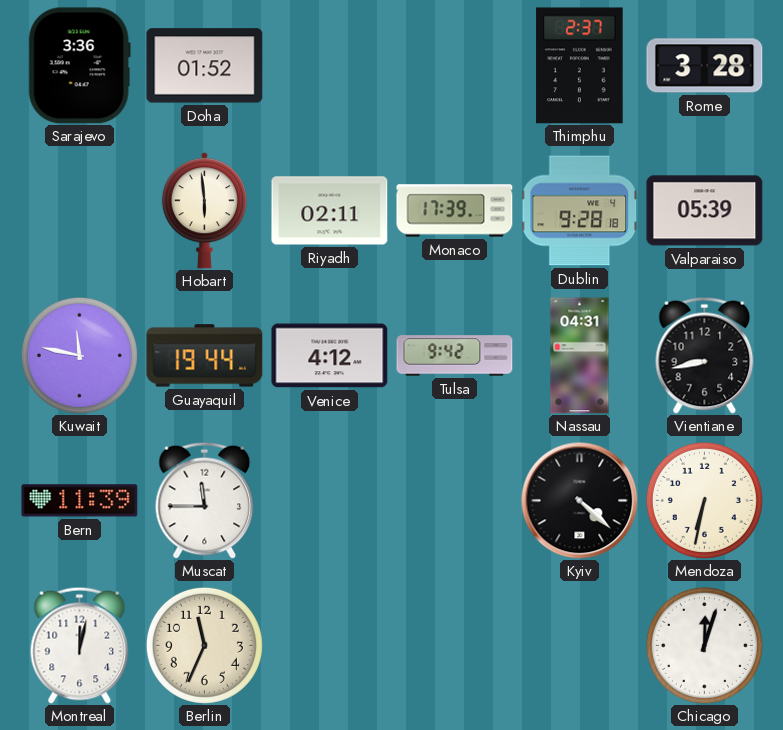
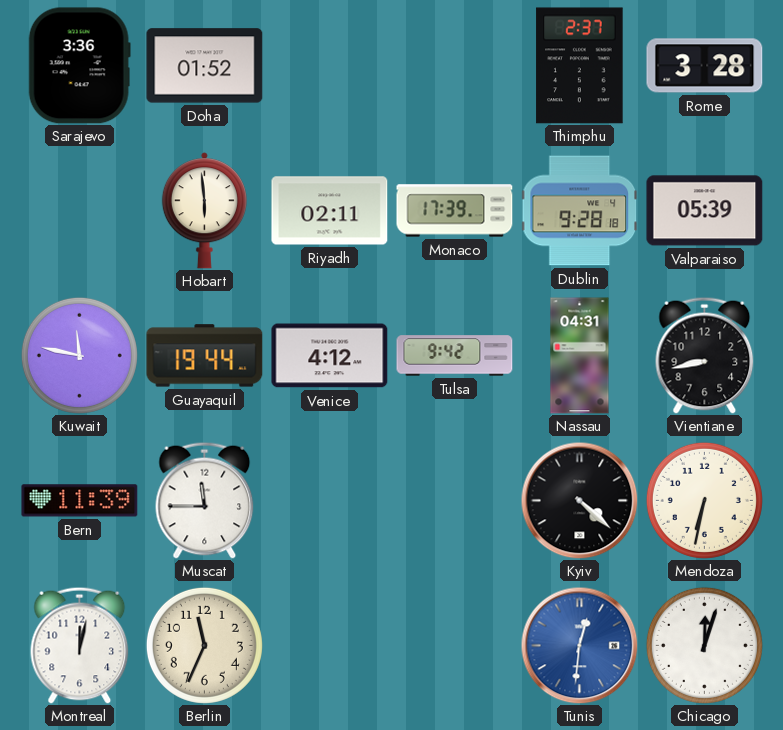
Tunis: none -> 12:31 (579, 645)
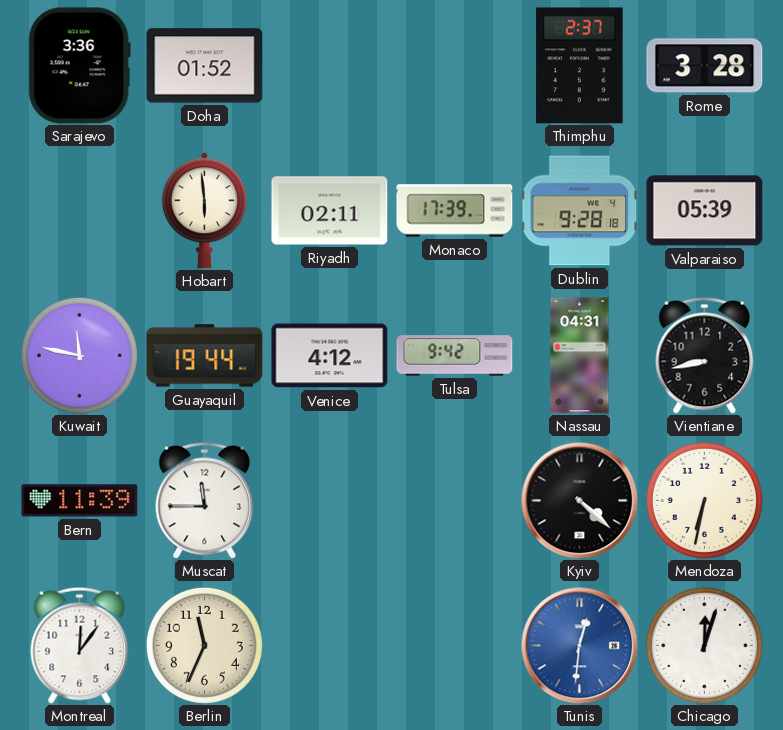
Montreal: 12:02 -> 12:06 (80, 645)
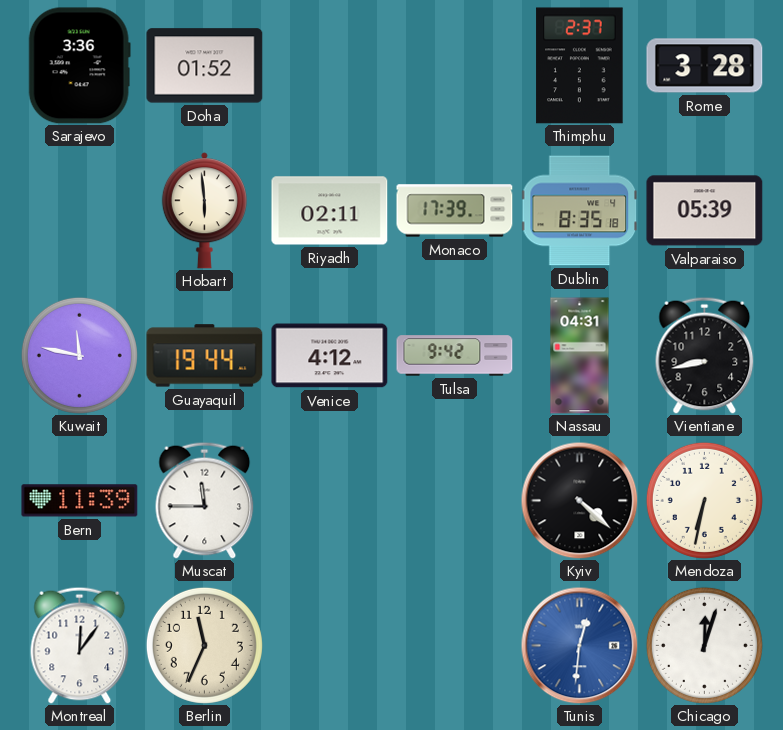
Dublin: 9:28 -> 8:35 (579, 211)
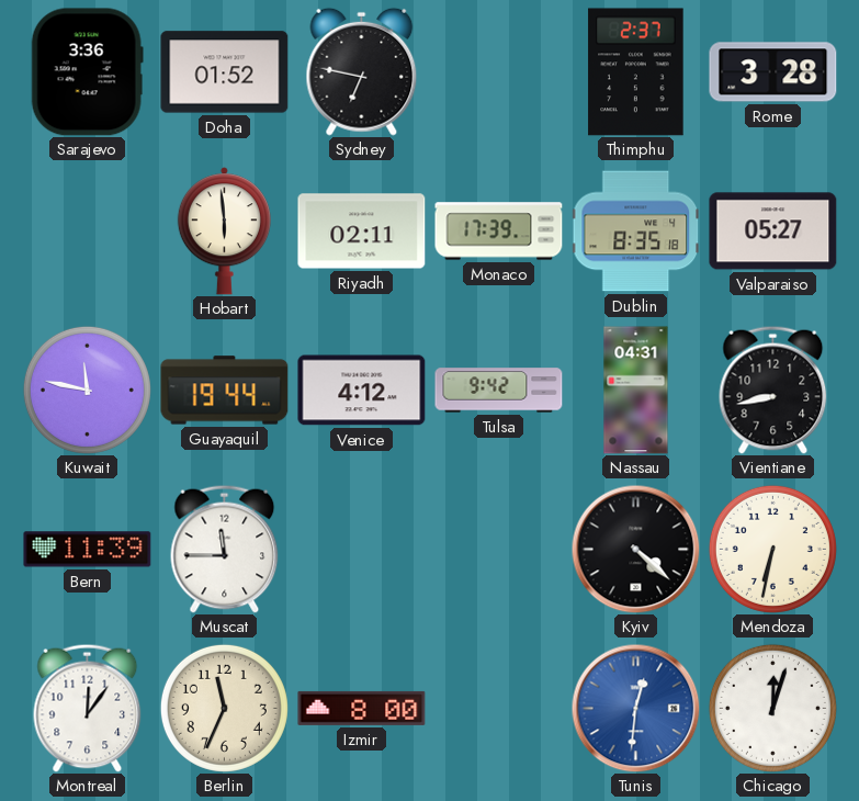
Sydney: none -> 6:47 (362, 71)
Valparaiso: 05:39 -> 05:27 (773, 232)
Izmir: none -> 8:00 (362, 708)
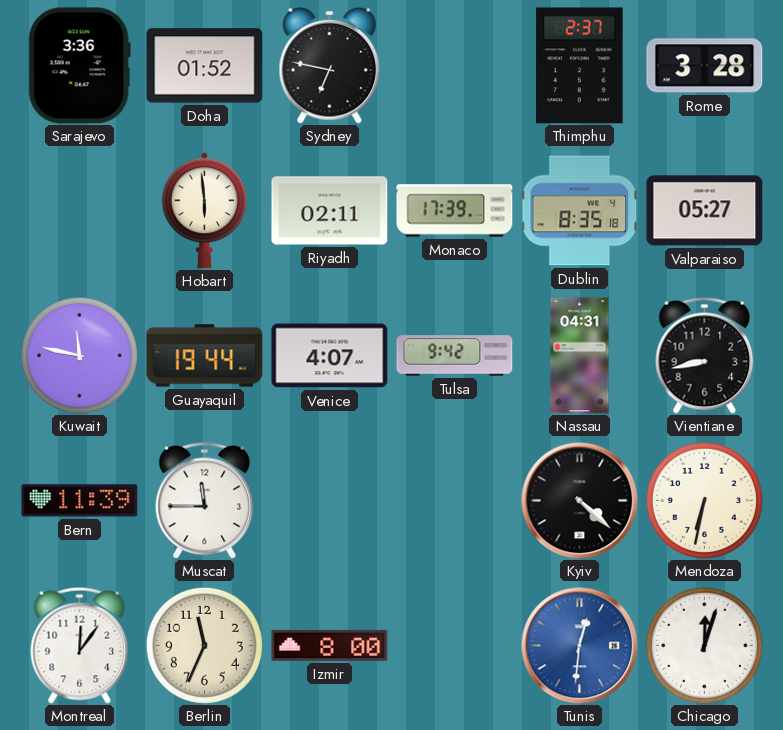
Venice: 4:12 -> 4:07 (330, 356)
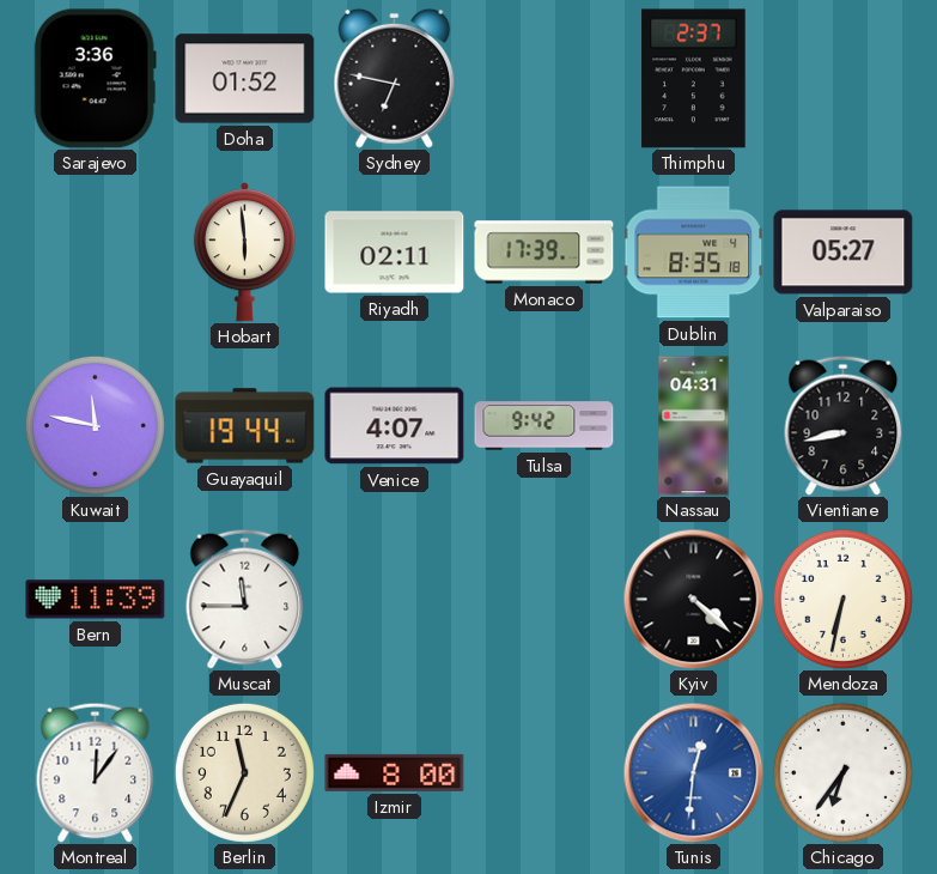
Rome: 3:28 -> none (705, 66)
Chicago: 12:03 -> 6:36 (842, 772)
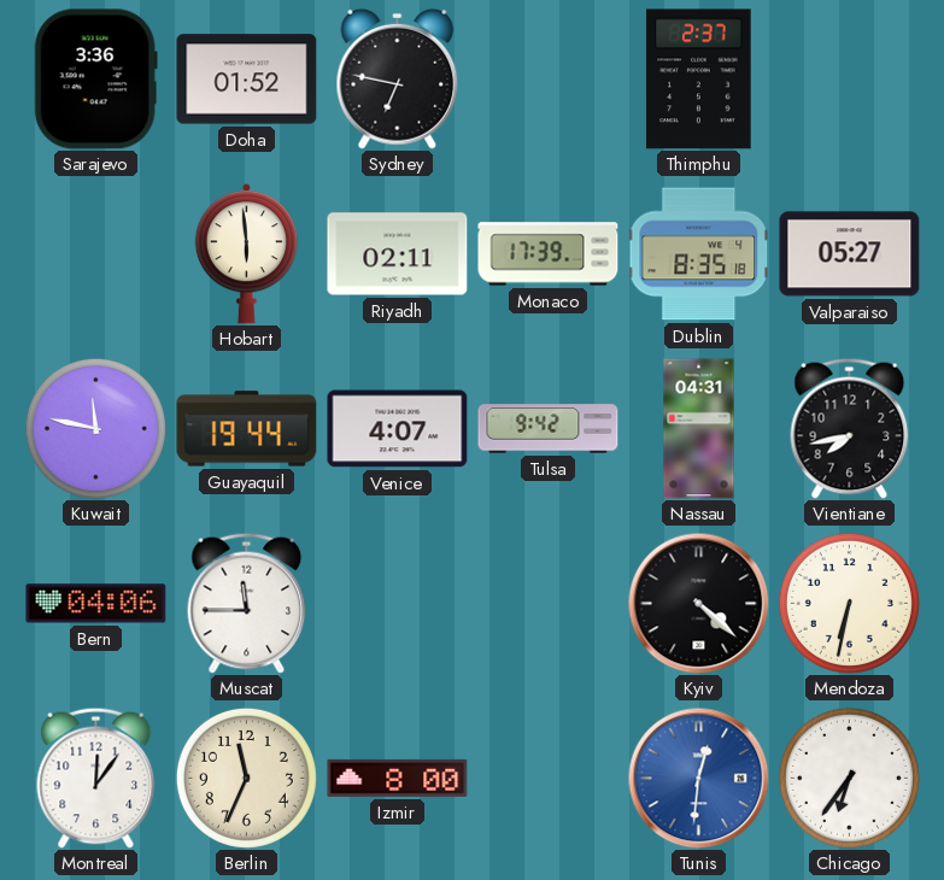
Vientiane: 8:43 -> 7:43 (850, 428)
Bern: 11:39 -> 04:06 (96, 604)
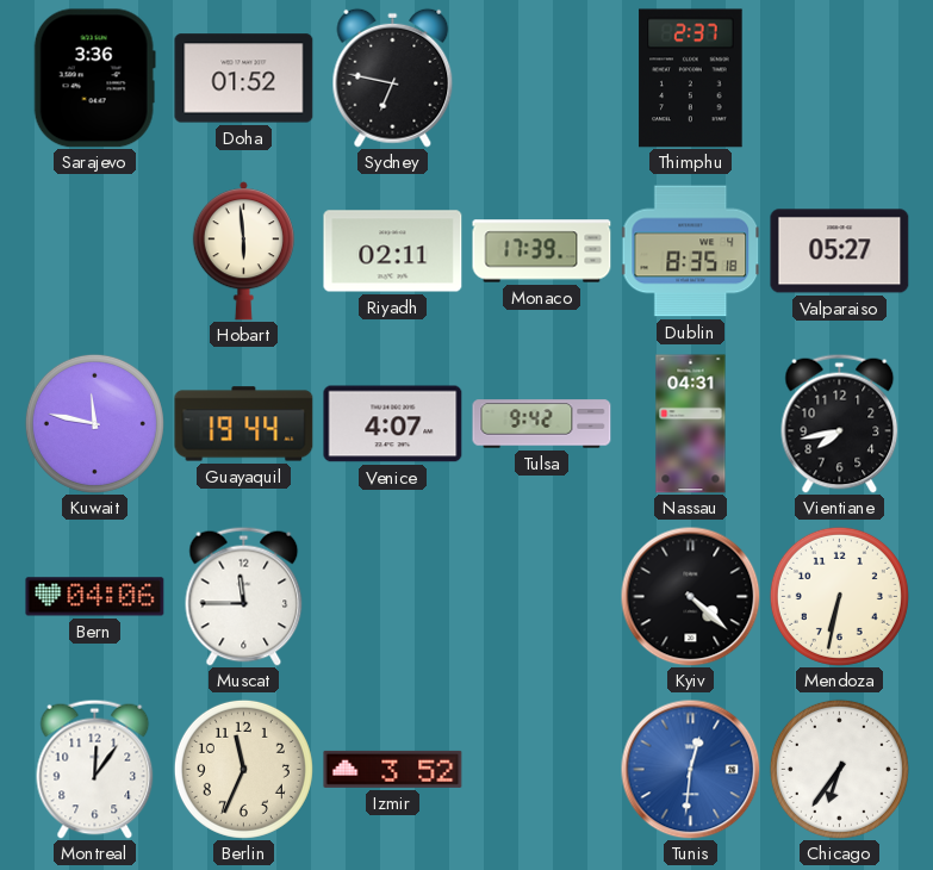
Izmir: 8:00 -> 3:52 (393, 769)
